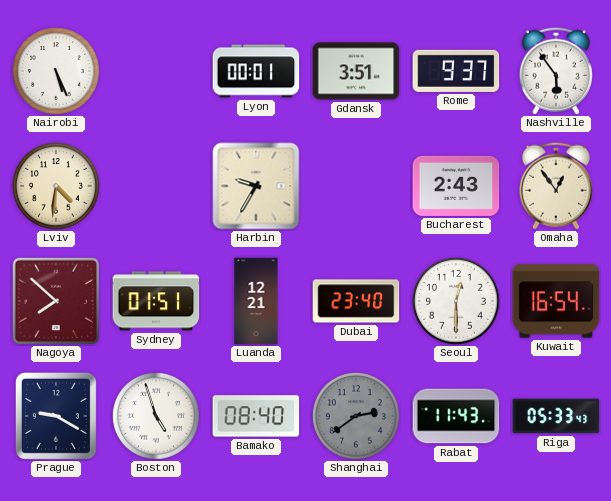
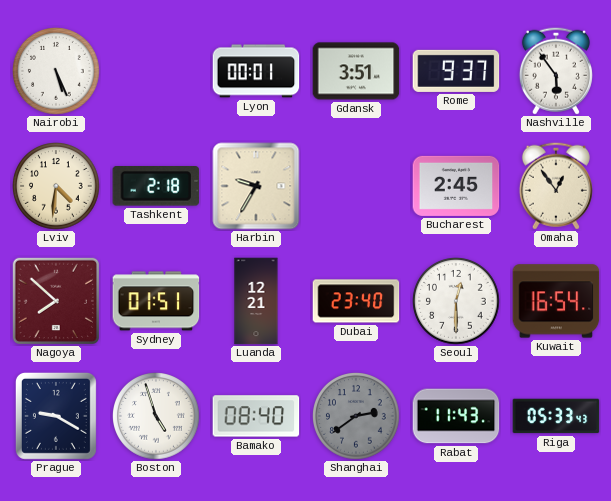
Tashkent: none -> 2:18 (156, 186)
Bucharest: 2:43 -> 2:45 (456, 186)
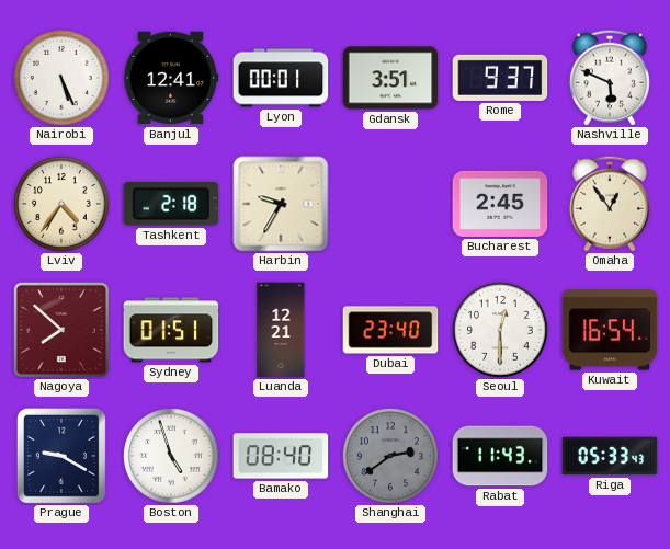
Banjul: none -> 12:41 (171, 78)
Nashville: 5:54 -> 5:49 (610, 78)
Lviv: 4:31 -> 4:36 (63, 205)
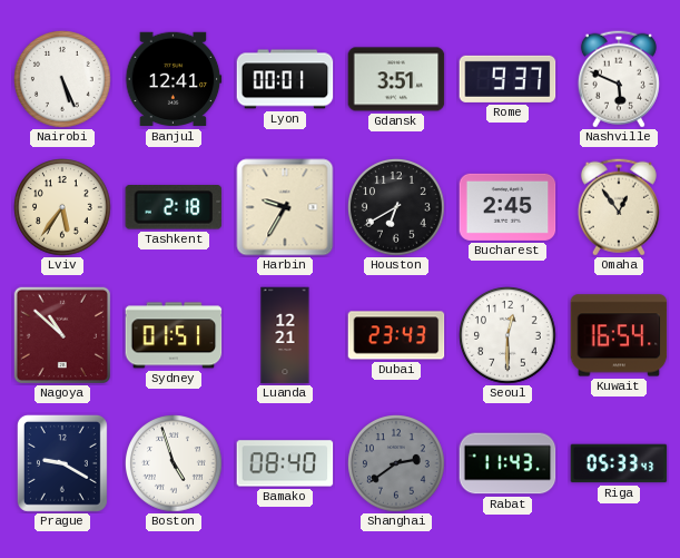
Lviv: 4:36 -> 5:36 (63, 208)
Houston: none -> 6:40 (397, 208)
Nagoya: 7:52 -> 10:52 (61, 334)
Dubai: 23:40 -> 23:43 (396, 335)
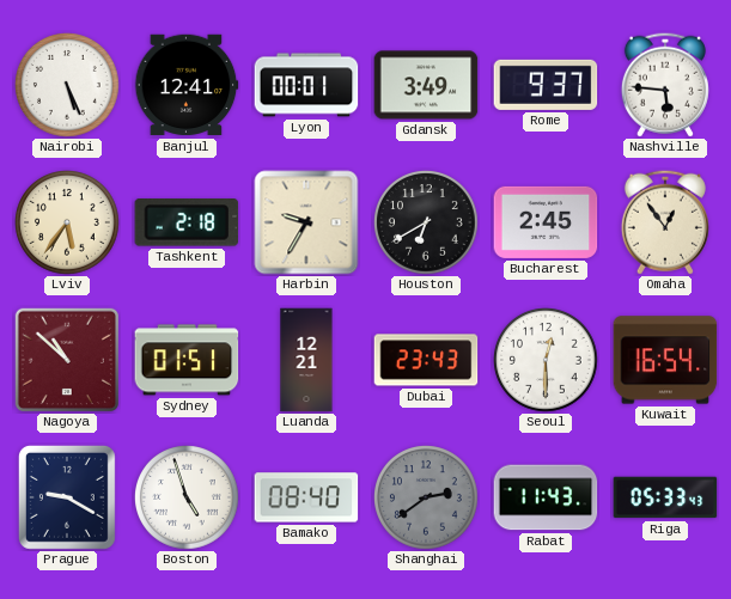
Gdansk: 3:51 -> 3:49 (426, 85)
Nashville: 5:49 -> 5:46 (665, 85)
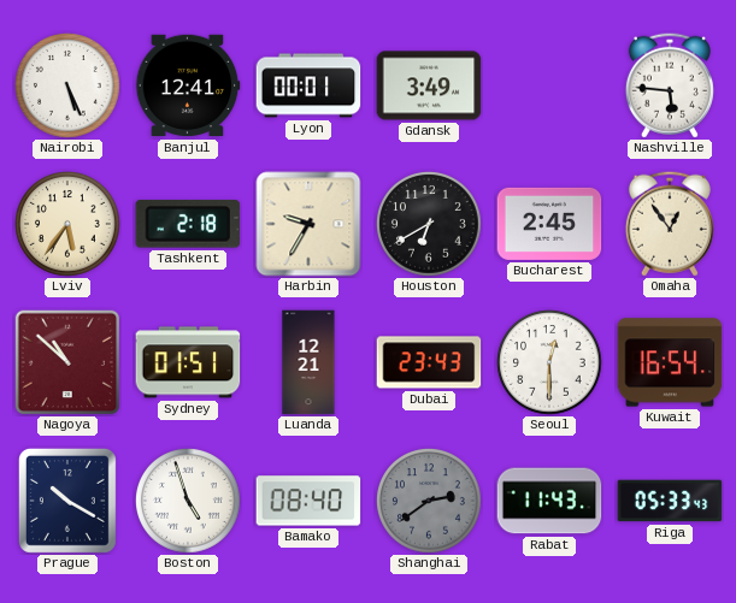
Rome: 9:37 -> none (546, 85)
Prague: 9:20 -> 10:20 (67, 501)
